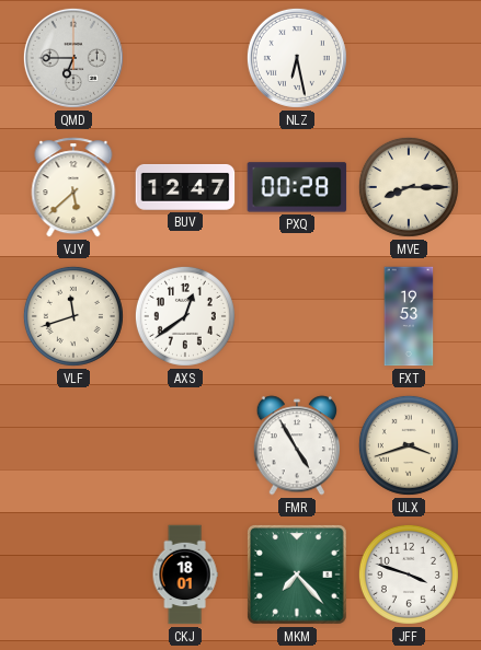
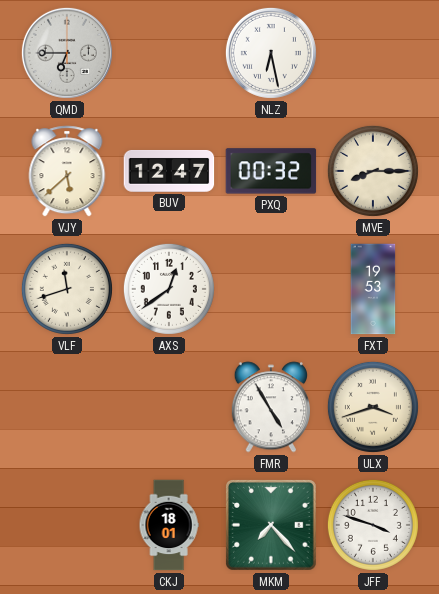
PXQ: 00:28 -> 00:32 (271, 171)
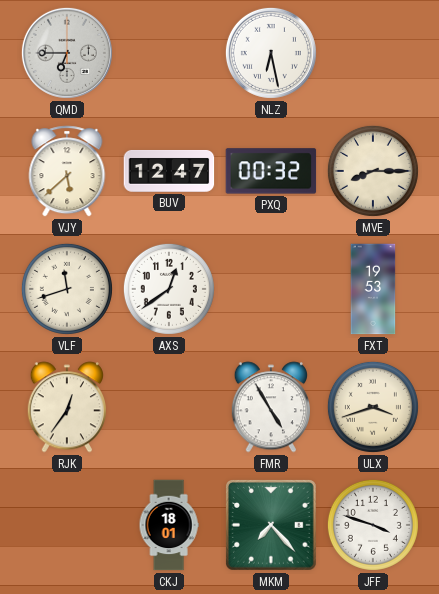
RJK: none -> 12:36 (66, 407)
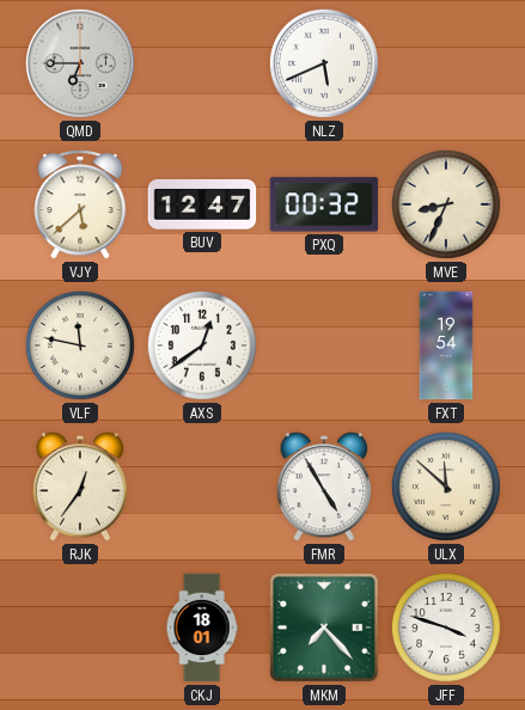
NLZ: 6:28 -> 5:41 (324, 63)
MVE: 8:15 -> 8:34 (446, 204)
VLF: 11:42 -> 11:47 (80, 345)
FXT: 19:53 -> 19:54 (446, 345)
ULX: 3:42 -> 11:52 (446, 486)
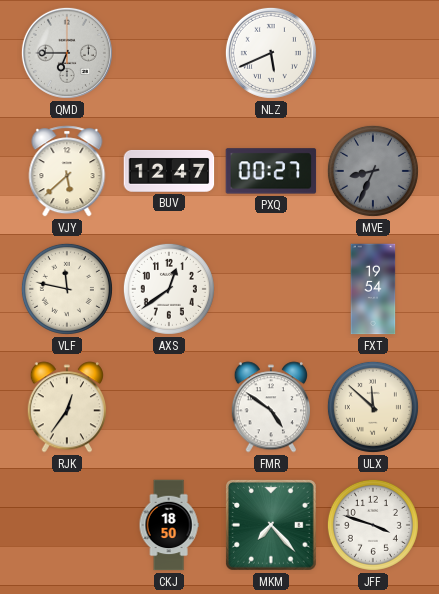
PXQ: 00:32 -> 00:27 (271, 171)
MVE dial: cream -> grey (373, 171)
FMR: 4:55 -> 4:51 (270, 407)
CKJ: 18:01 -> 18:50 (169, 525)
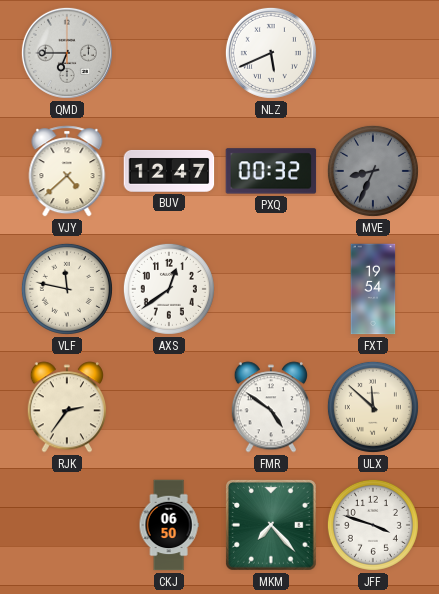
VJY: 5:38 -> 4:38 (67, 171)
PXQ: 00:27 -> 00:32 (271, 171)
RJK: 12:36 -> 2:36 (66, 407)
CKJ: 18:50 -> 06:50 (169, 525)
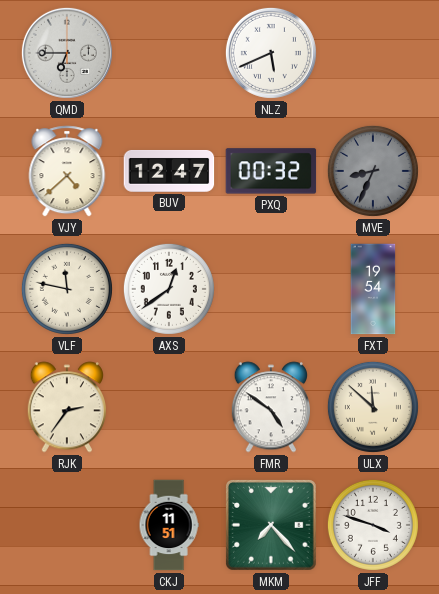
CKJ: 06:50 -> 11:51 (169, 525)
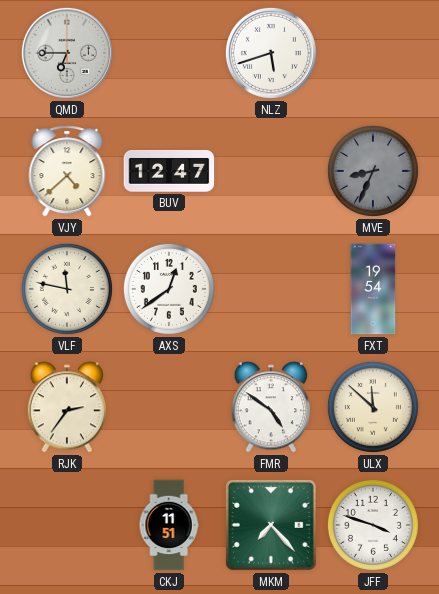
NLZ: 5:41 -> 5:42 (271, 53)
PXQ: 00:32 -> none (271, 171)
